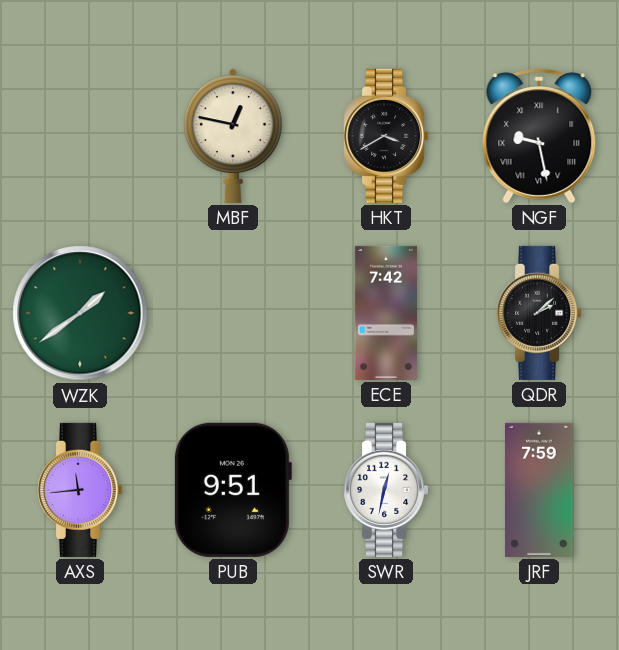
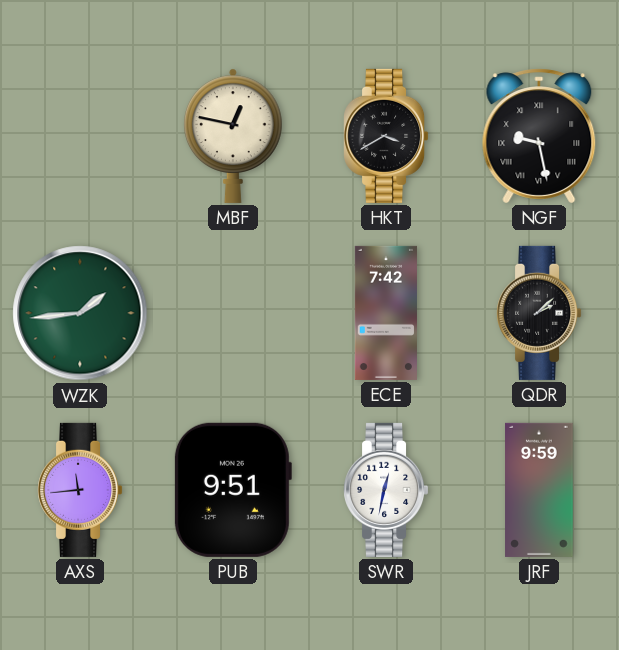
WZK: 1:39 -> 1:44 (80, 313)
JRF: 7:59 -> 9:59 (539, 490)
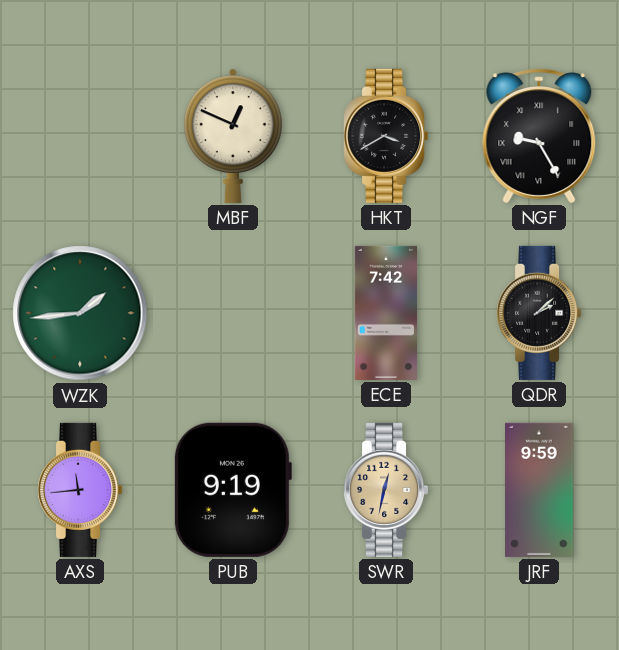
MBF: 12:47 -> 12:49 (234, 136)
NGF: 9:28 -> 9:25 (539, 136)
PUB: 9:51 -> 9:19 (232, 490)
SWR dial: white -> champagne (387, 490)
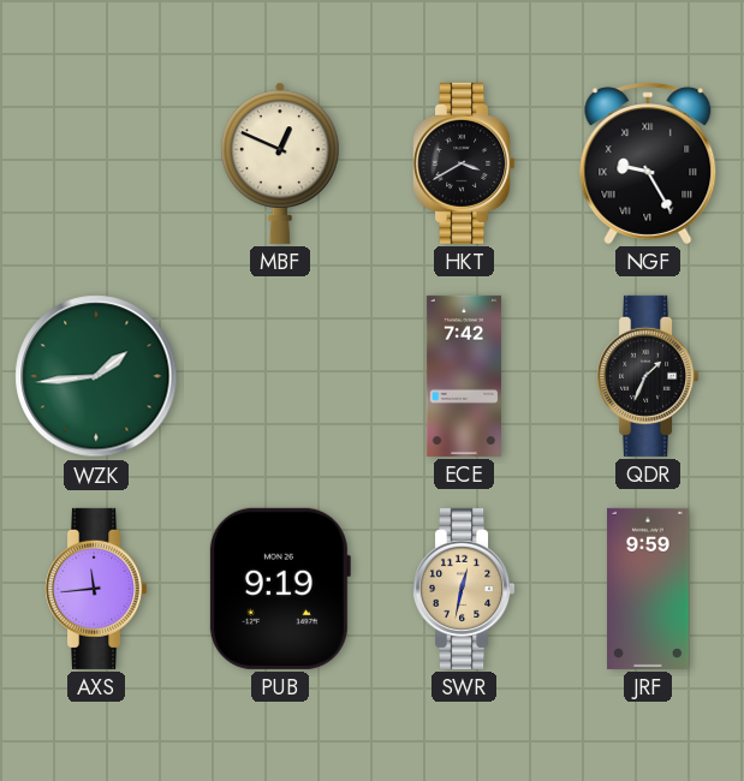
QDR: 2:08 -> 1:34 (649, 376)
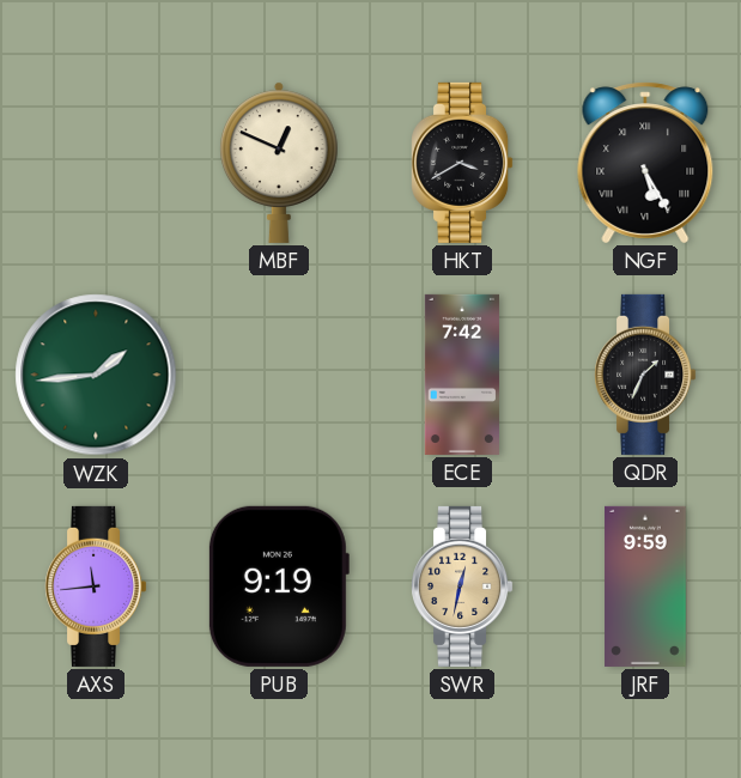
NGF: 9:25 -> 5:25 (645, 163)
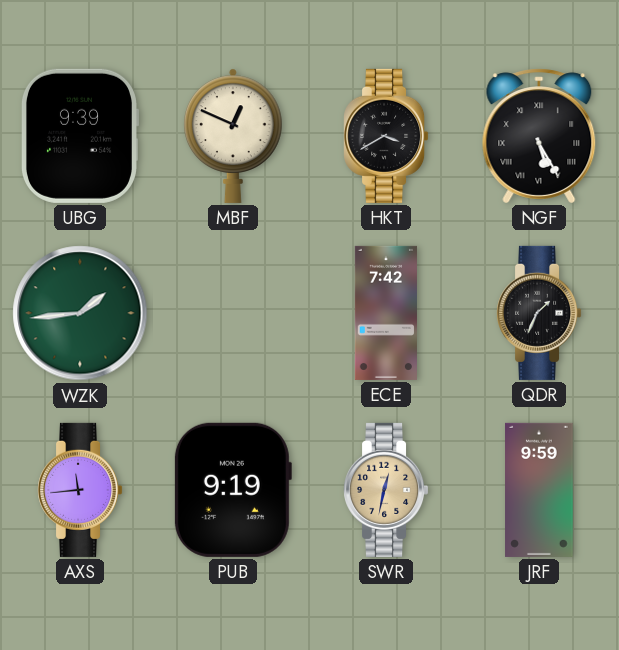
UBG: none -> 9:39 (79, 136)
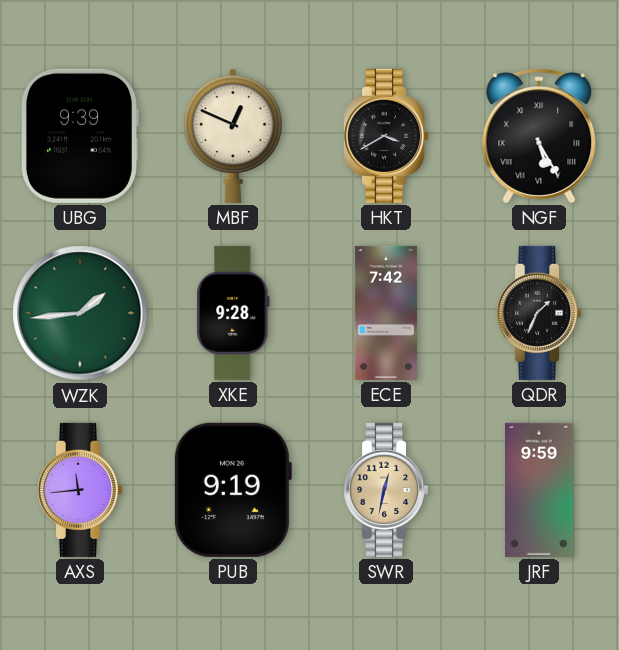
XKE: none -> 9:28 (233, 313)
